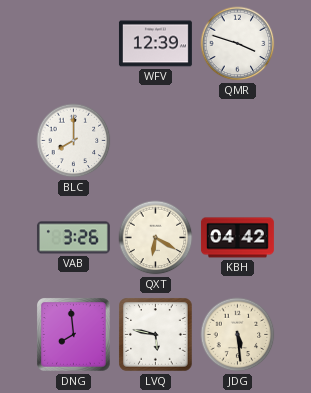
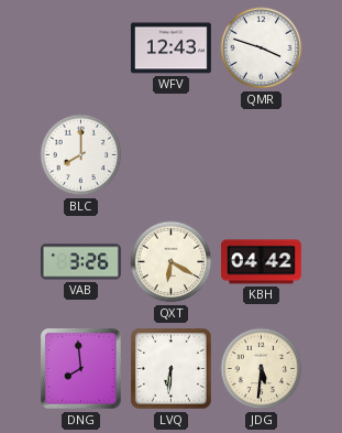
WFV: 12:39 -> 12:43 (170, 48)
LVQ: 5:47 -> 6:31 (172, 369)
JDG: 5:29 -> 5:31 (262, 369)
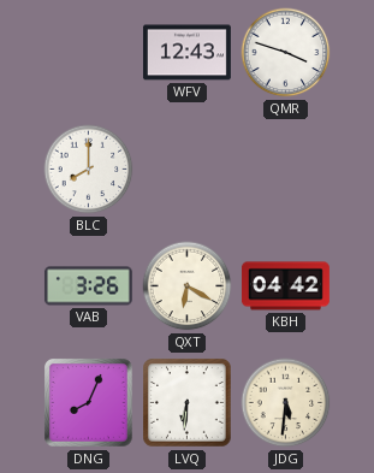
DNG: 7:59 -> 8:04 (89, 403)
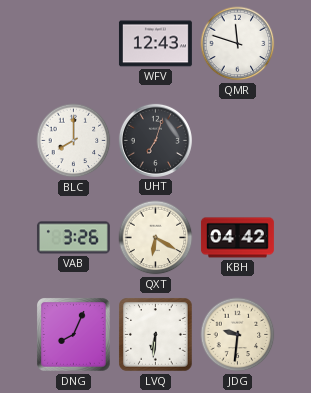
QMR: 3:48 -> 11:48 (238, 44)
UHT: none -> 7:03 (155, 140)
JDG: 5:31 -> 9:31 (238, 335)
